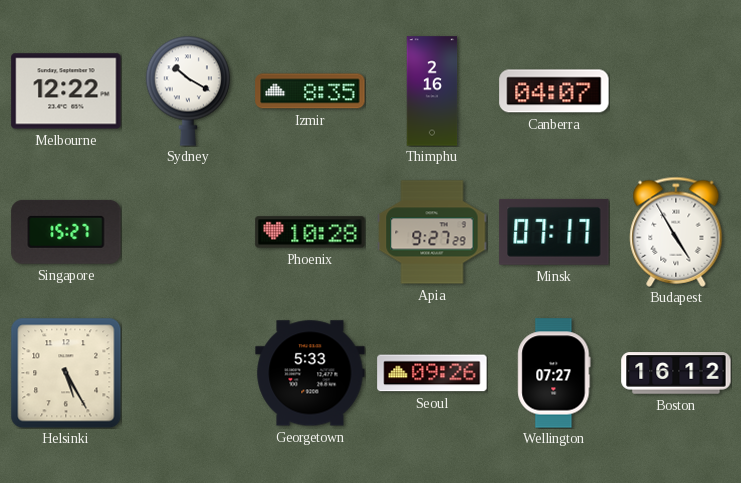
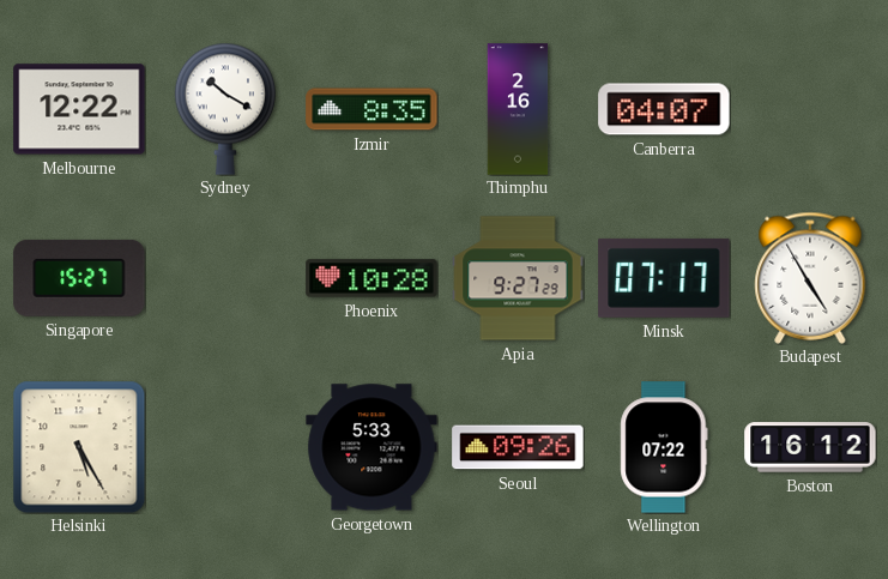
Wellington: 07:27 -> 07:22 (664, 447)
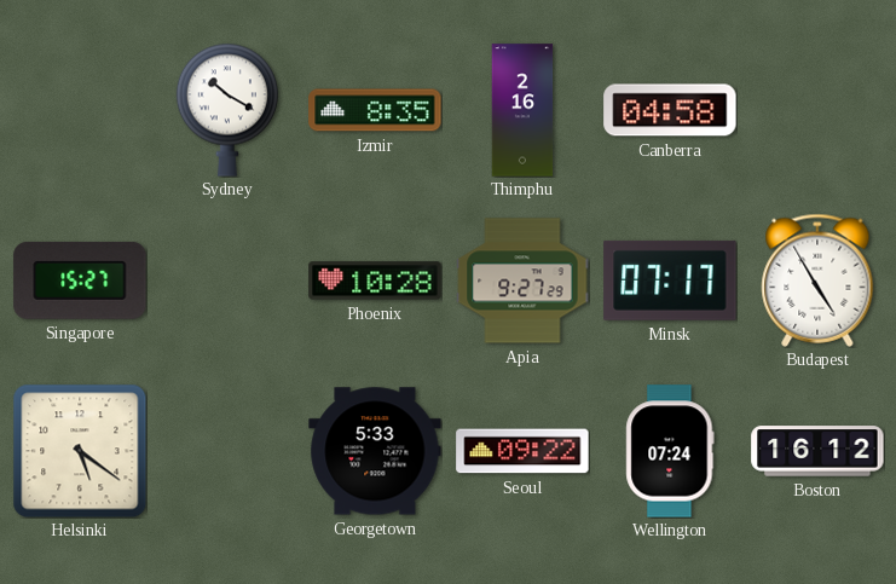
Melbourne: 12:22 -> none (79, 109)
Canberra: 04:07 -> 04:58 (670, 110)
Helsinki: 5:25 -> 5:21 (80, 451)
Seoul: 09:26 -> 09:22 (522, 451)
Wellington: 07:22 -> 07:24 (670, 451)
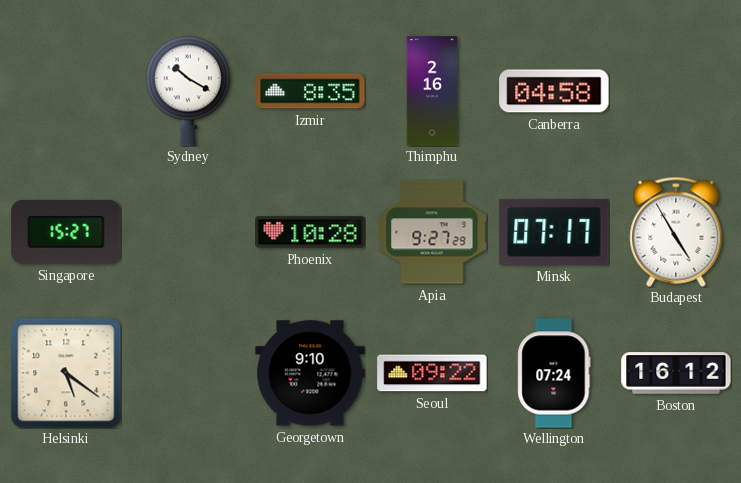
Georgetown: 5:33 -> 9:10 (310, 373)
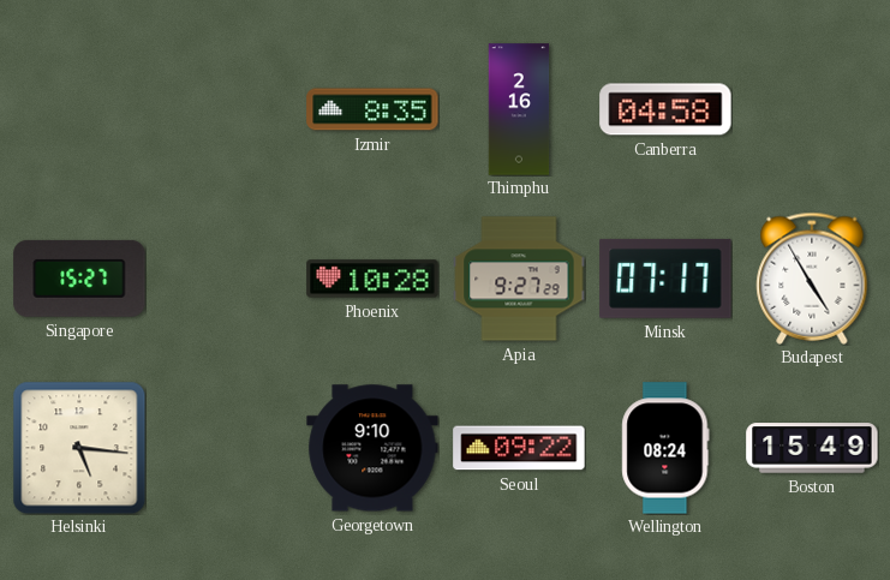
Sydney: 10:20 -> none (187, 91)
Helsinki: 5:21 -> 5:16 (79, 448)
Wellington: 07:24 -> 08:24 (665, 448)
Boston: 16:12 -> 15:49 (812, 448)
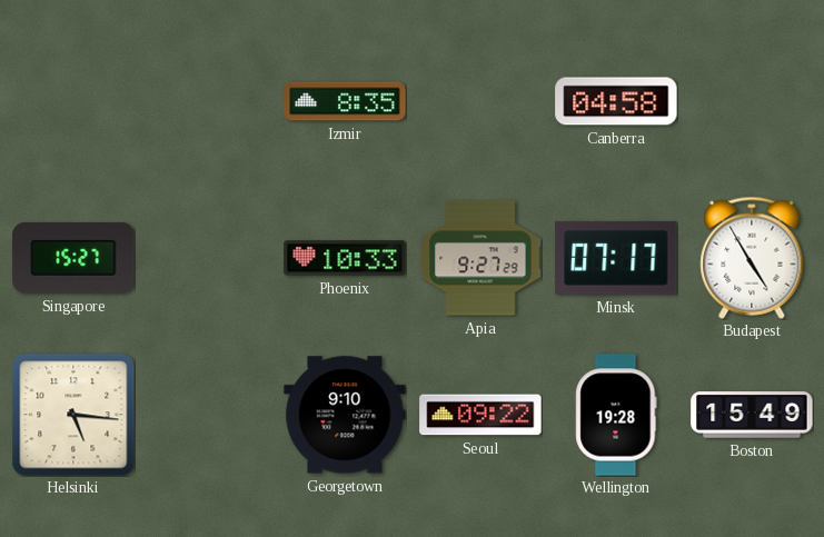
Thimphu: 2:16 -> none (519, 109)
Phoenix: 10:28 -> 10:33 (345, 258)
Wellington: 08:24 -> 19:28 (616, 415)
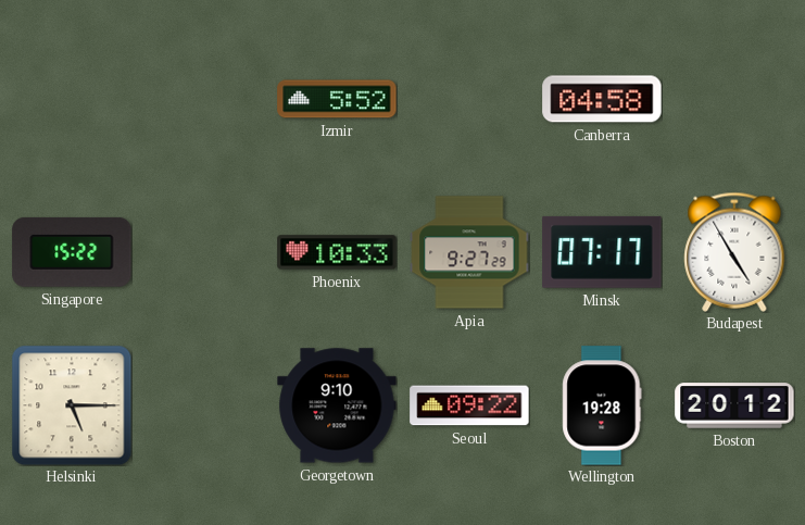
Izmir: 8:35 -> 5:52 (337, 99)
Singapore: 15:27 -> 15:22 (72, 252)
Helsinki: 5:16 -> 5:15 (72, 405)
Boston: 15:49 -> 20:12 (734, 405)
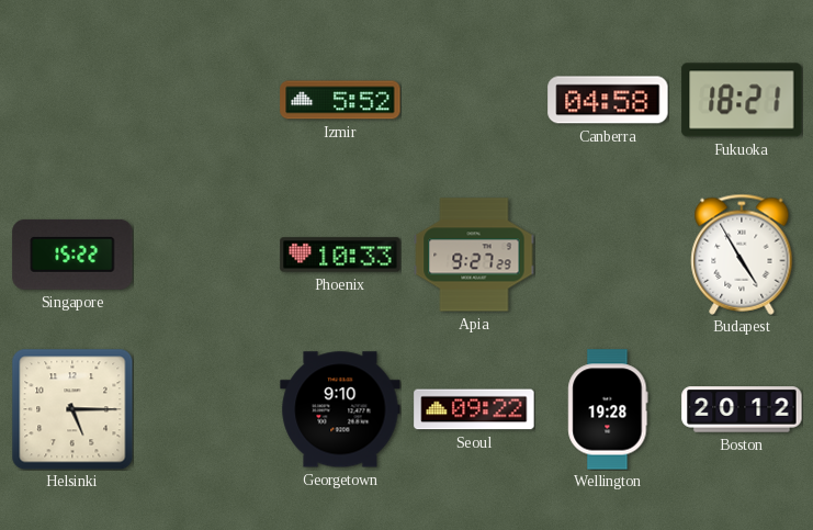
Fukuoka: none -> 18:21 (742, 100)
Minsk: 07:17 -> none (602, 252)
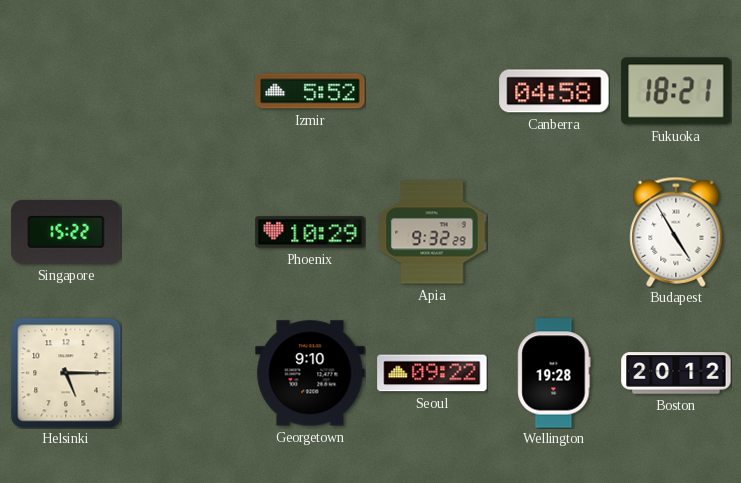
Phoenix: 10:33 -> 10:29 (310, 232)
Apia: 9:27 -> 9:32 (432, 232)
